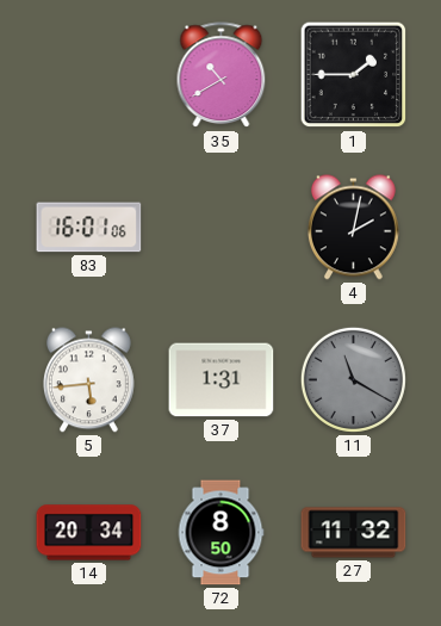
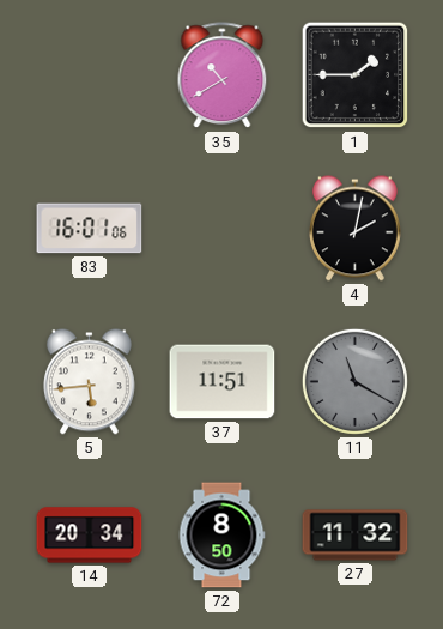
37: 1:31 -> 11:51 (223, 382)
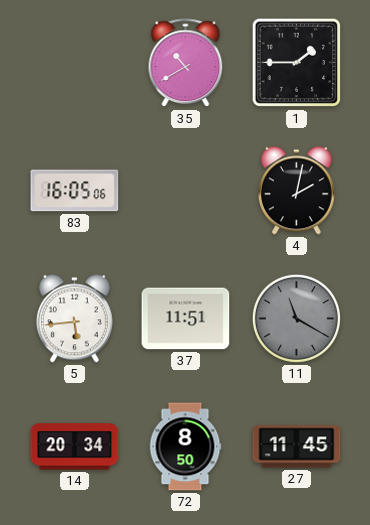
83: 16:01 -> 16:05 (75, 191)
27: 11:32 -> 11:45 (297, 447)
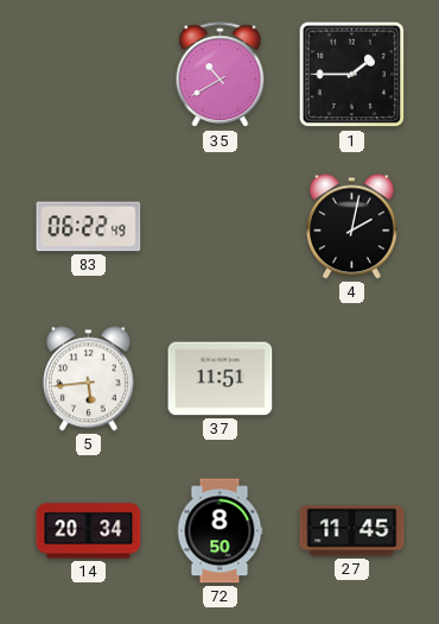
83: 16:05 -> 06:22 (89, 227)
11: 11:20 -> none (296, 318)
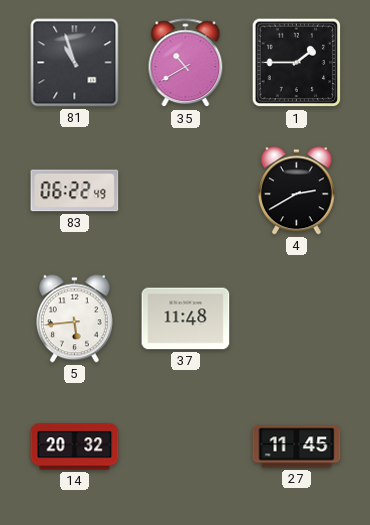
81: none -> 10:57 (75, 63)
4: 2:02 -> 2:40 (296, 191)
37: 11:51 -> 11:48 (186, 319)
14: 20:34 -> 20:32 (75, 447)
72: 8:50 -> none (220, 531)
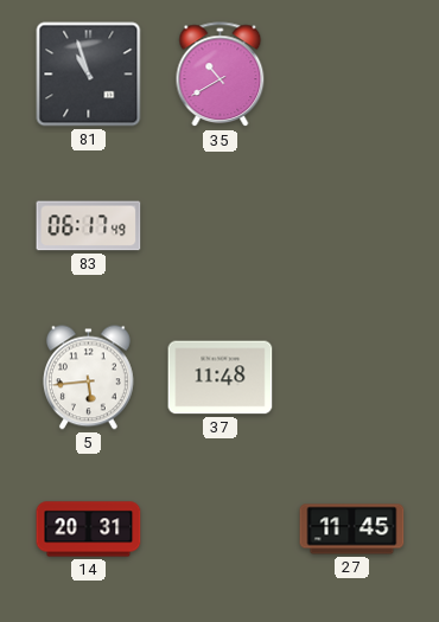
1: 1:45 -> none (297, 63)
83: 06:22 -> 06:17 (89, 226)
4: 2:40 -> none (296, 191)
14: 20:32 -> 20:31 (89, 530)
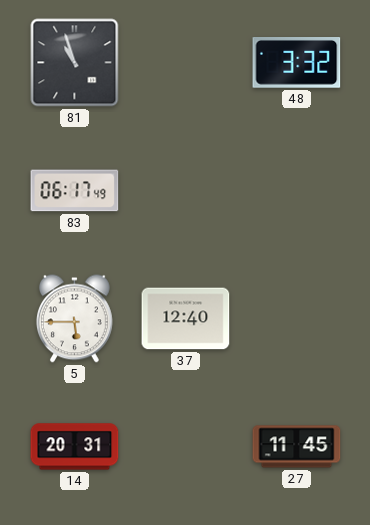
35: 10:40 -> none (221, 75)
48: none -> 3:32 (297, 63)
5: 5:44 -> 5:45 (74, 319)
37: 11:48 -> 12:40 (186, 319)
